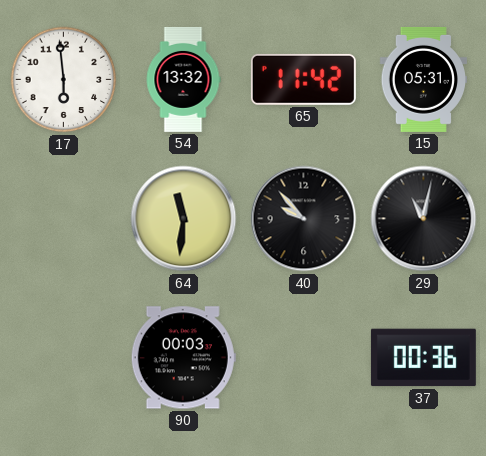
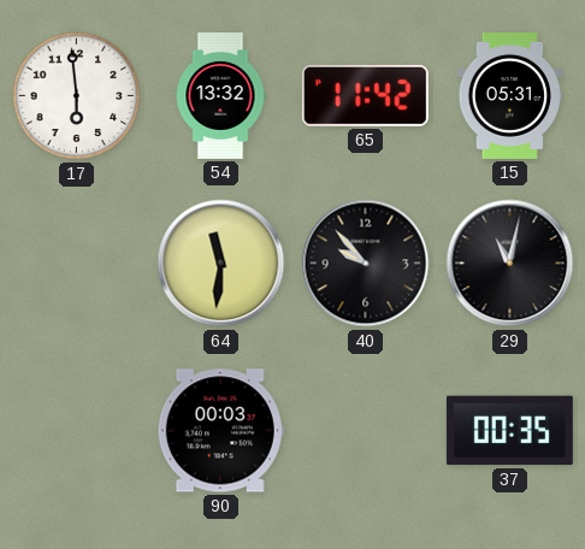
37: 00:36 -> 00:35 (509, 431)
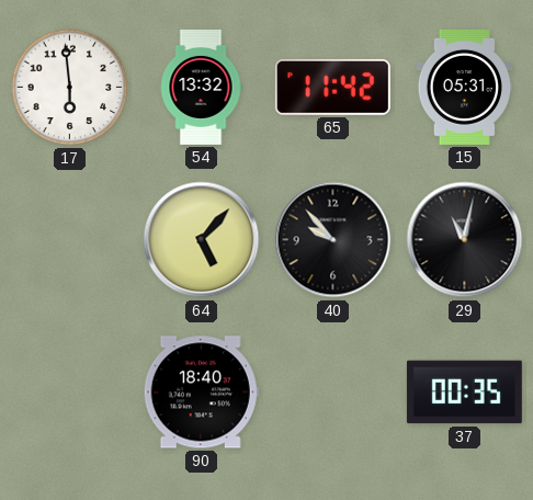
64: 11:31 -> 5:07 (202, 240)
90: 00:03 -> 18:40 (201, 393)
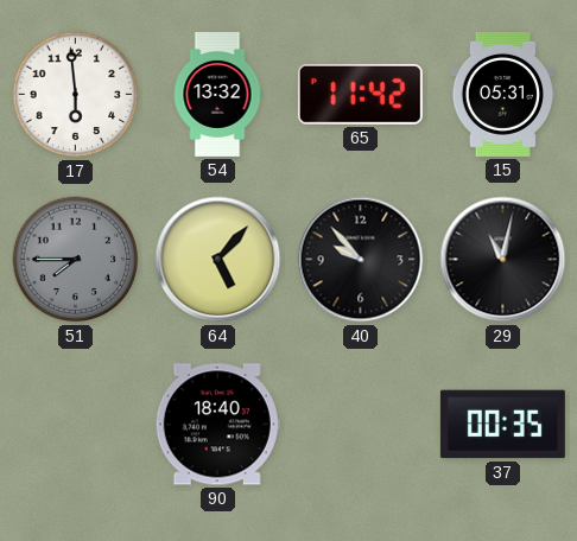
51: none -> 7:45 (76, 260)
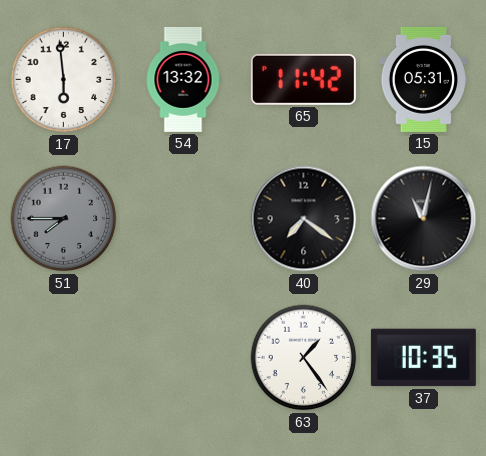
64: 5:07 -> none (218, 260)
40: 9:53 -> 7:21 (304, 219)
90: 18:40 -> none (217, 425)
63: none -> 1:24 (304, 358)
37: 00:35 -> 10:35 (423, 358)
